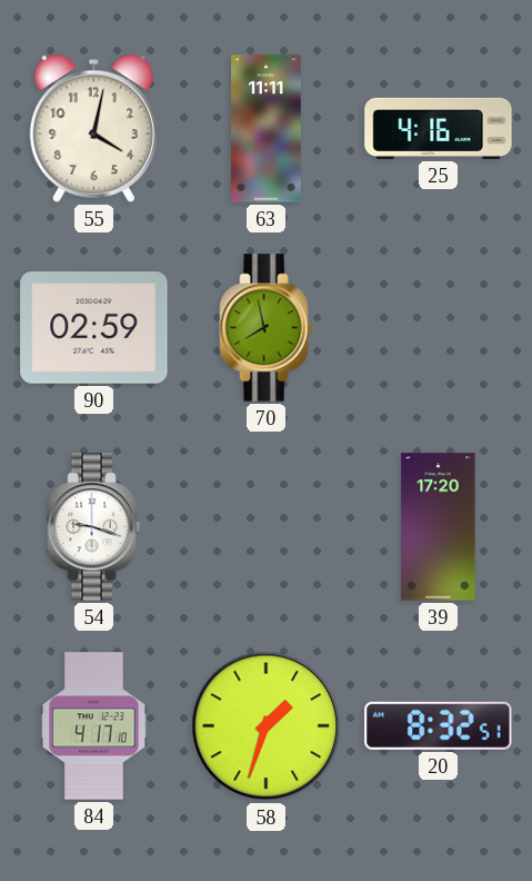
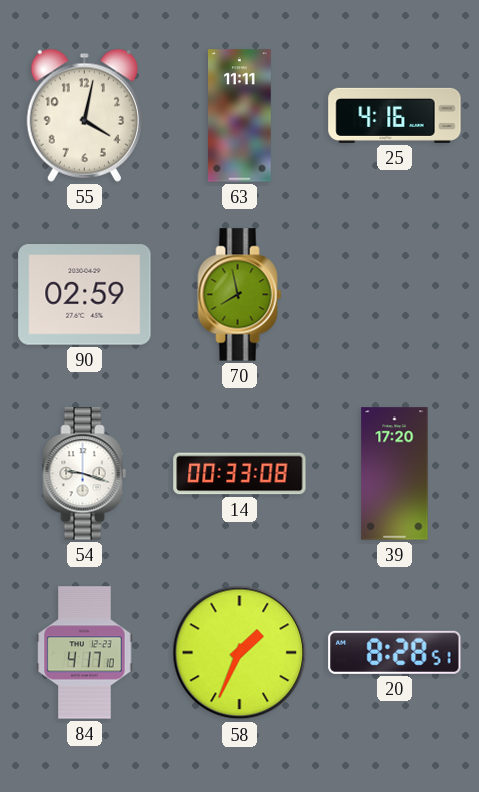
14: none -> 00:33 (240, 474)
58: 1:33 -> 1:34 (240, 653)
20: 8:32 -> 8:28 (395, 652)
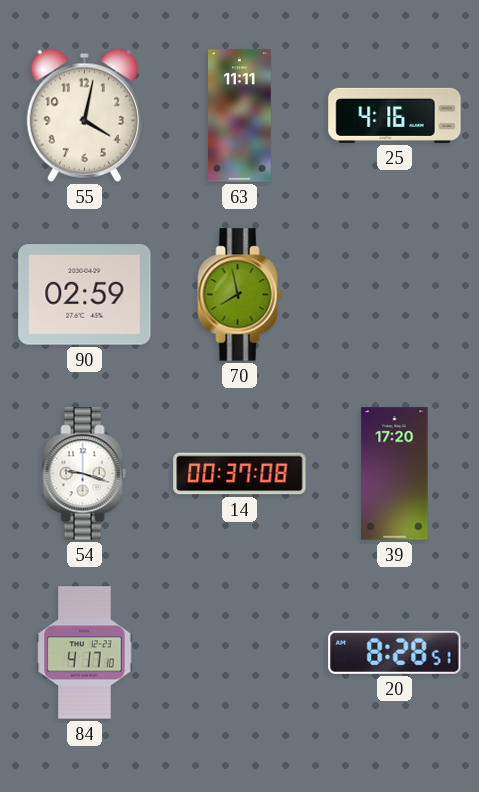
14: 00:33 -> 00:37 (240, 474)
58: 1:34 -> none (240, 653)
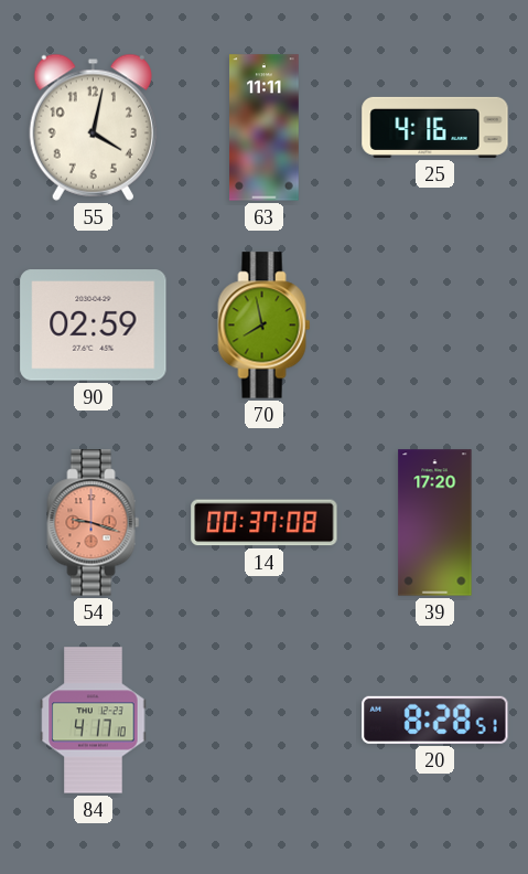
54 dial: white -> salmon (94, 523)
